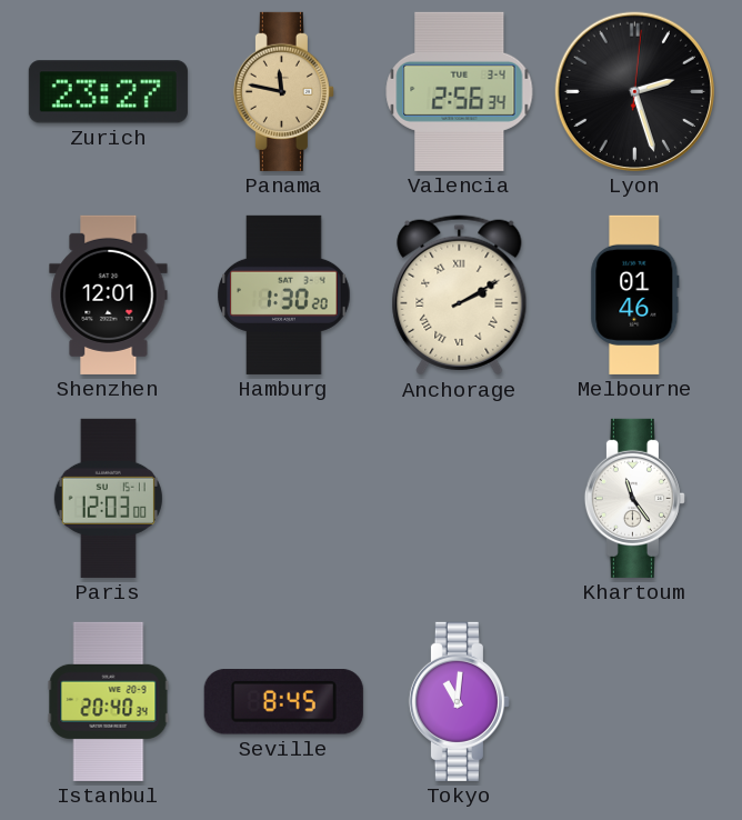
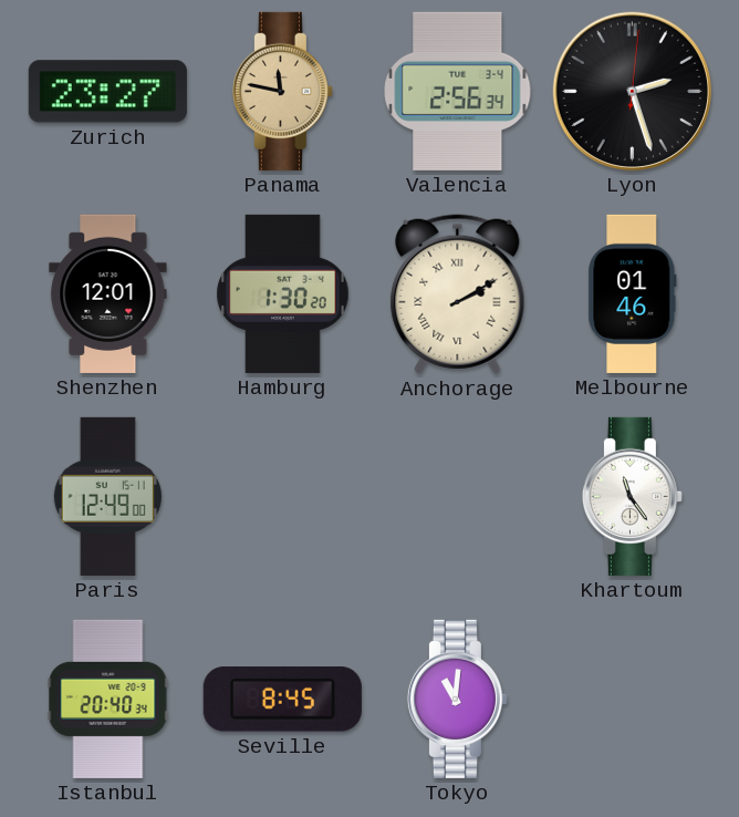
Paris: 12:03 -> 12:49 (107, 496)
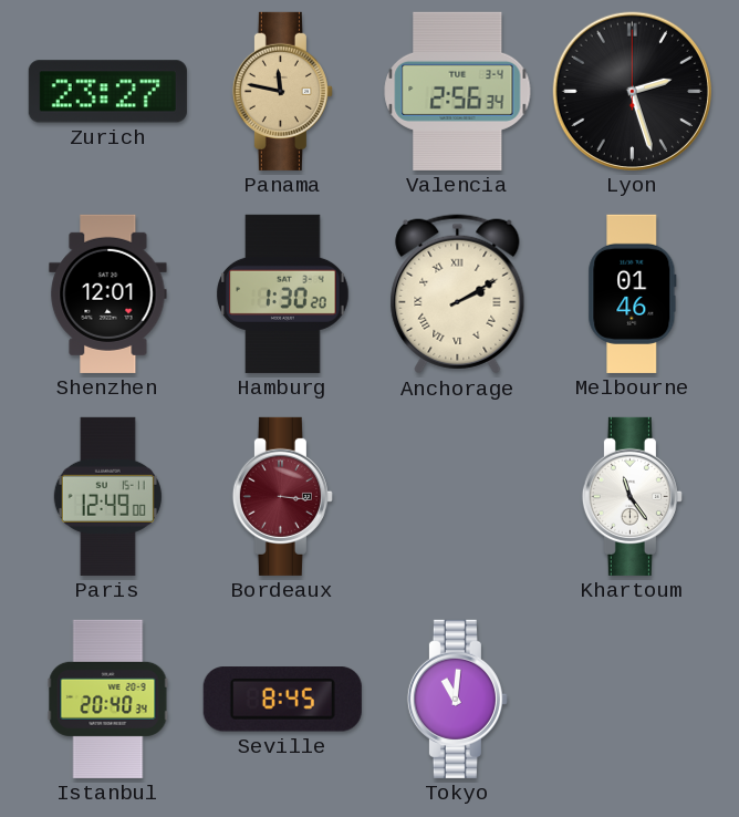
Lyon: 2:27:01 -> 2:27:00 (632, 91)
Bordeaux: none -> 3:16 (282, 496)
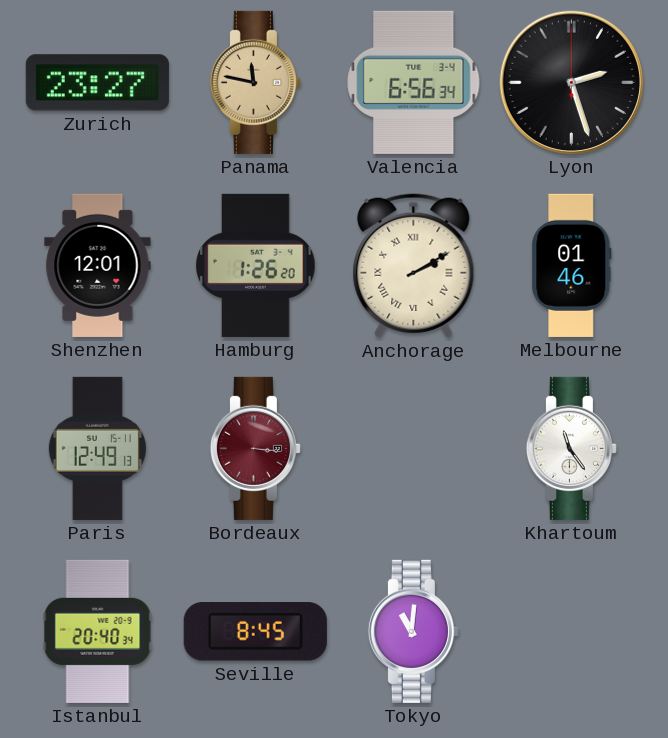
Valencia: 2:56 -> 6:56 (414, 82)
Hamburg: 1:30 -> 1:26 (256, 265)
Paris: 12:49:00 -> 12:49:13 (97, 448)
